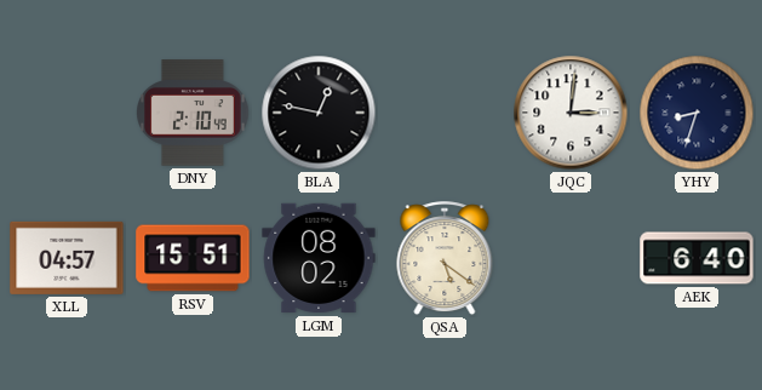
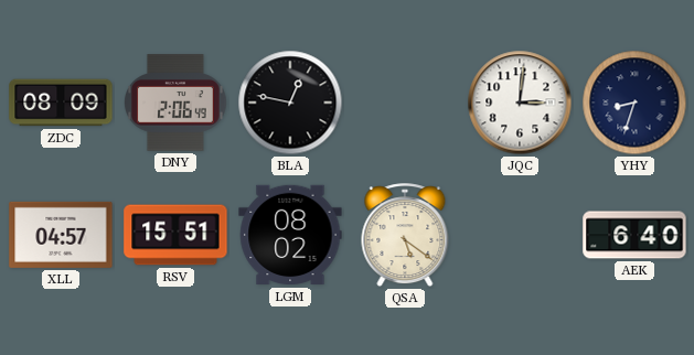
ZDC: none -> 08:09 (61, 103)
DNY: 2:10 -> 2:06 (177, 103)
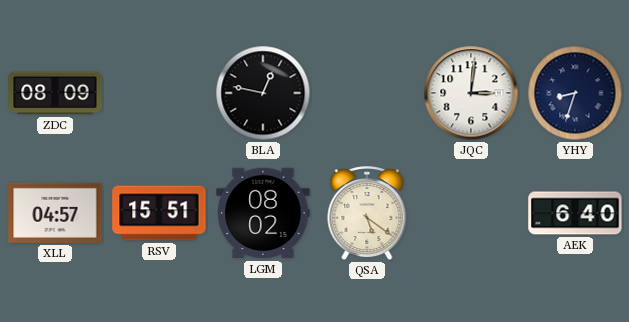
DNY: 2:06 -> none (177, 103)
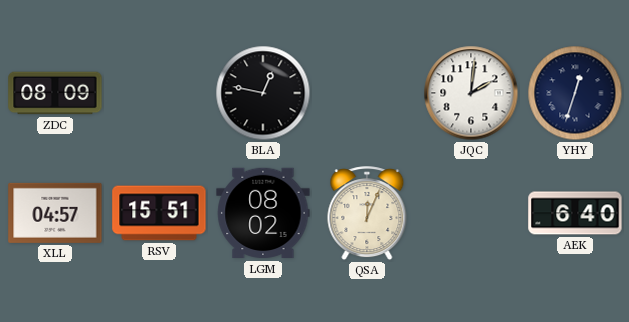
JQC: 3:01 -> 2:01 (471, 93)
YHY: 8:33 -> 12:33 (575, 93)
QSA: 5:21 -> 12:04 (367, 214)
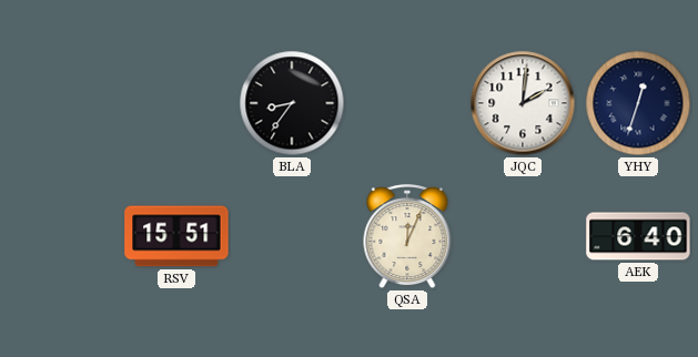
ZDC: 08:09 -> none (55, 93)
BLA: 12:47 -> 8:36 (292, 103)
XLL: 04:57 -> none (55, 213)
LGM: 08:02 -> none (263, 213)
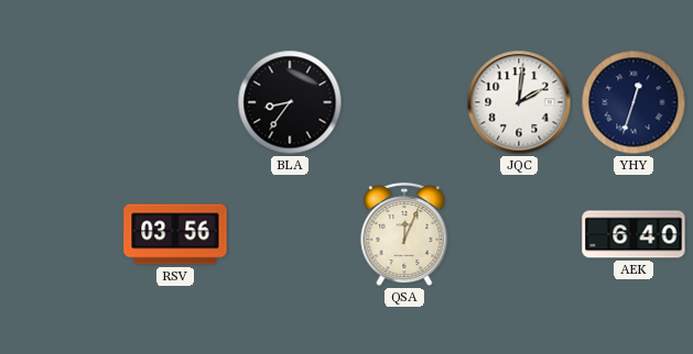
RSV: 15:51 -> 03:56 (175, 234)
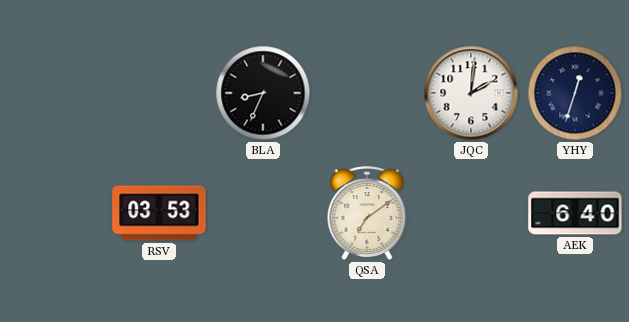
BLA: 8:36 -> 8:34 (263, 93)
RSV: 03:56 -> 03:53 (159, 213)
QSA: 12:04 -> 7:09 (367, 214)
